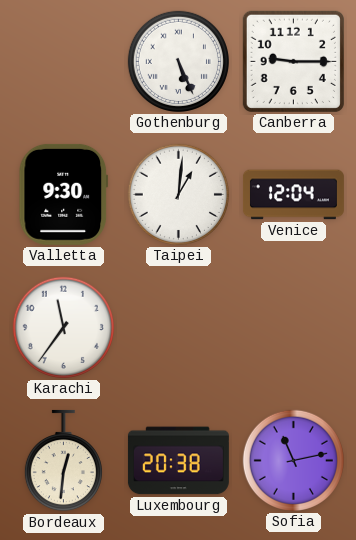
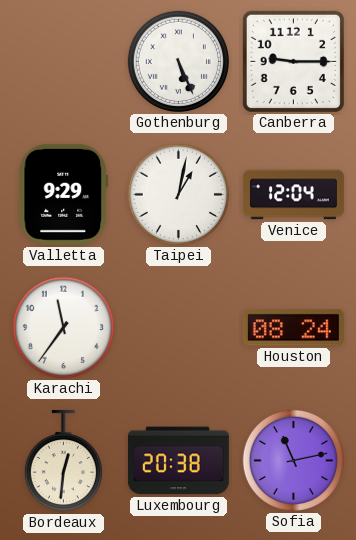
Valletta: 9:30 -> 9:29 (63, 194)
Taipei: 1:01 -> 1:02 (178, 194)
Houston: none -> 08:24 (293, 328)
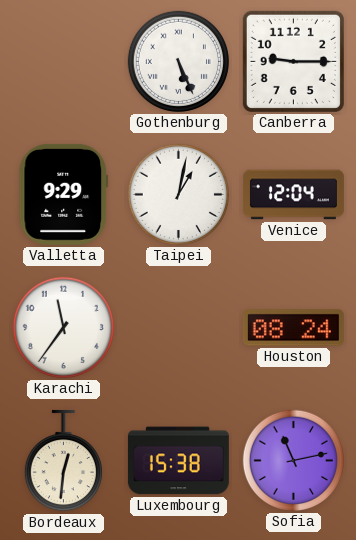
Luxembourg: 20:38 -> 15:38 (178, 461)
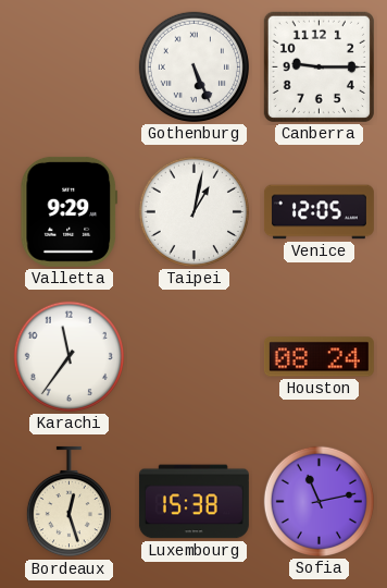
Venice: 12:04 -> 12:05 (319, 212)
Bordeaux: 12:31 -> 12:27 (68, 502)
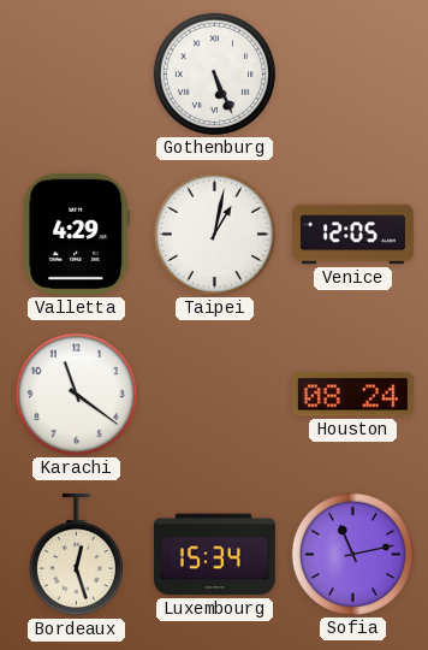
Canberra: 9:15 -> none (319, 66)
Valletta: 9:29 -> 4:29 (76, 234)
Karachi: 11:36 -> 11:21 (76, 394)
Luxembourg: 15:38 -> 15:34 (214, 555)
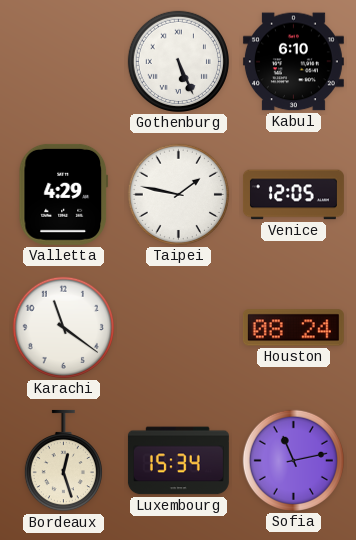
Kabul: none -> 6:10 (293, 62)
Taipei: 1:02 -> 1:47 (178, 194)
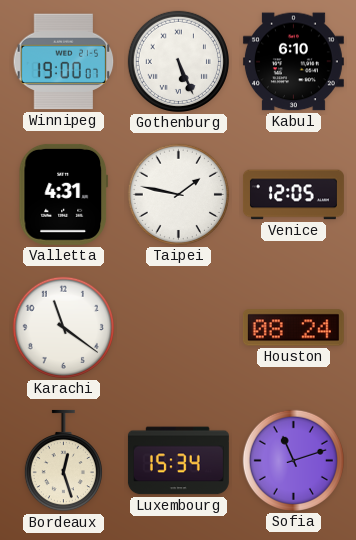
Winnipeg: none -> 19:00 (64, 62)
Valletta: 4:29 -> 4:31 (63, 194)
Sofia: 11:13 -> 11:12 (293, 460)
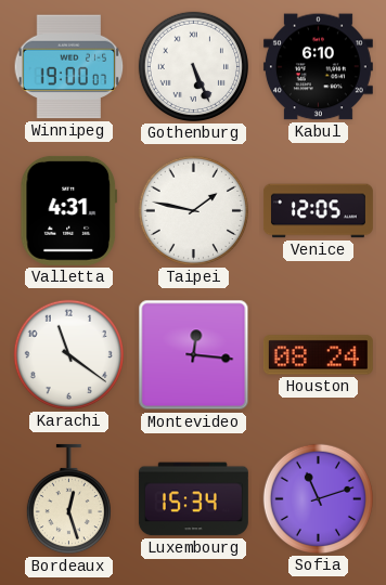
Montevideo: none -> 12:16 (194, 355)
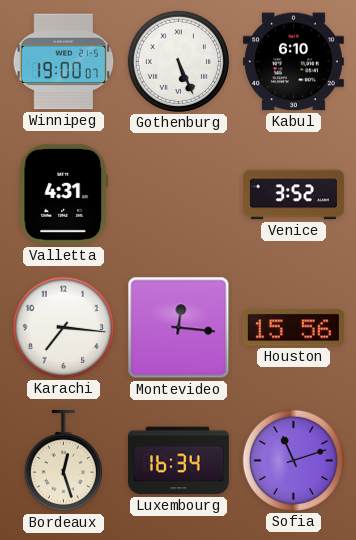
Taipei: 1:47 -> none (193, 210)
Venice: 12:05 -> 3:52 (293, 195)
Karachi: 11:21 -> 7:16 (63, 327)
Houston: 08:24 -> 15:56 (293, 328)
Luxembourg: 15:34 -> 16:34 (178, 461)
